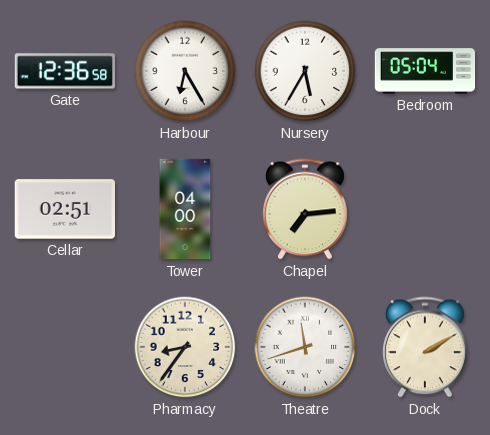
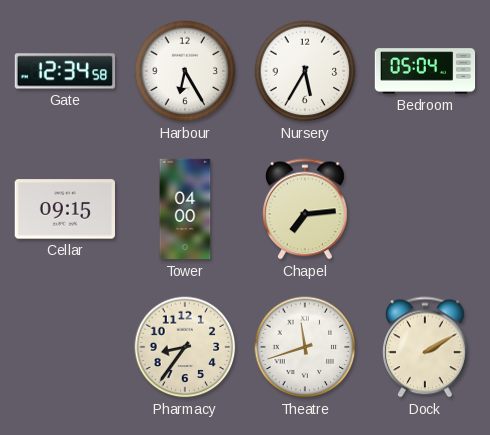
Gate: 12:36 -> 12:34 (65, 71)
Cellar: 02:51 -> 09:15 (64, 209)
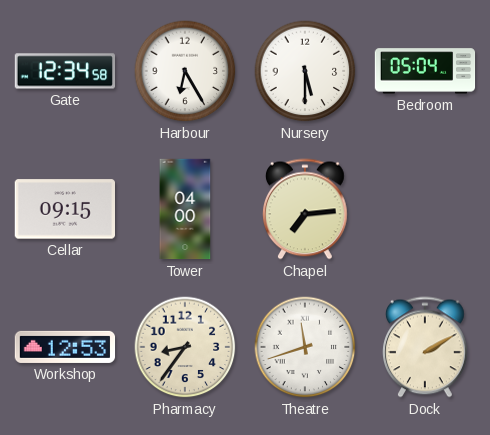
Nursery: 5:35 -> 5:30 (305, 71)
Workshop: none -> 12:53 (65, 347)
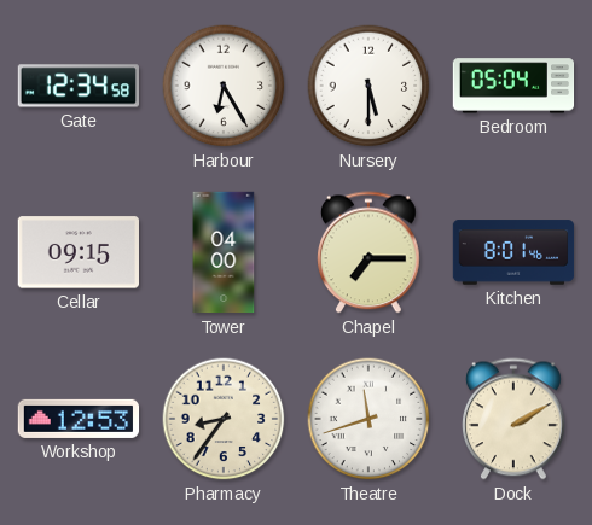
Chapel: 7:14 -> 7:15 (370, 252)
Kitchen: none -> 8:01 (513, 252)
